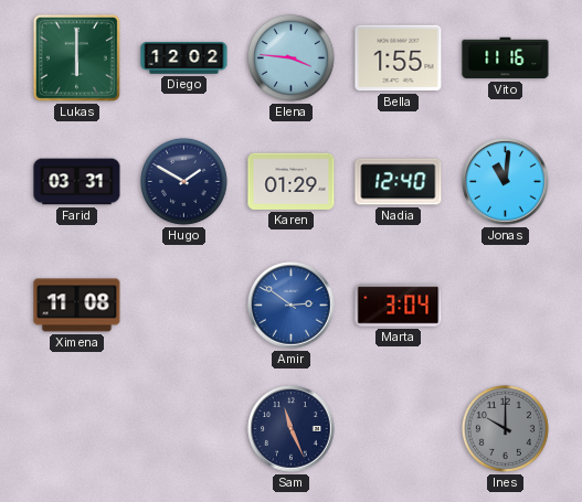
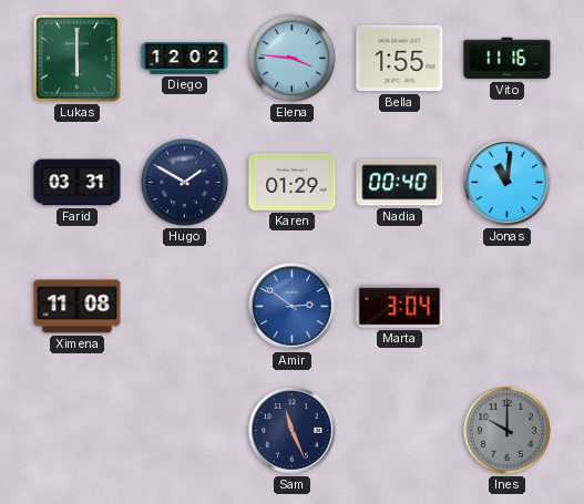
Nadia: 12:40 -> 00:40 (400, 183)
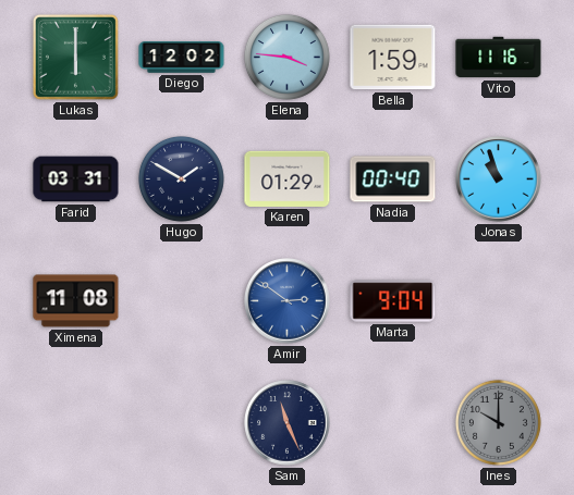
Bella: 1:55 -> 1:59 (393, 58)
Jonas: 11:01 -> 10:57 (499, 180)
Marta: 3:04 -> 9:04 (393, 301)
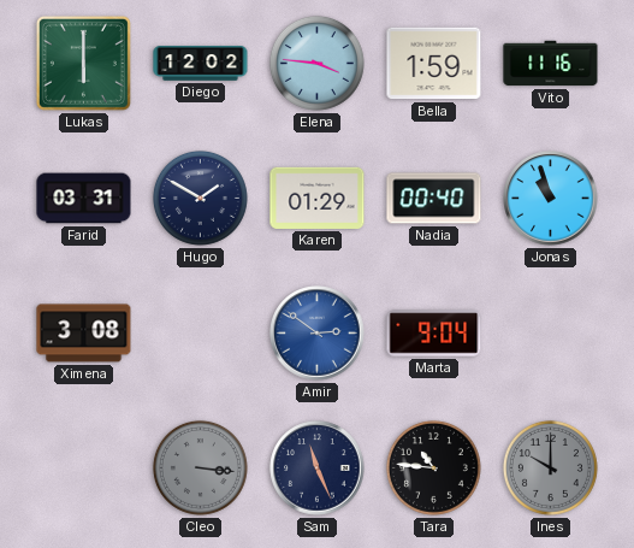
Ximena: 11:08 -> 3:08 (84, 334)
Cleo: none -> 3:16 (200, 467)
Tara: none -> 10:46 (433, 467)
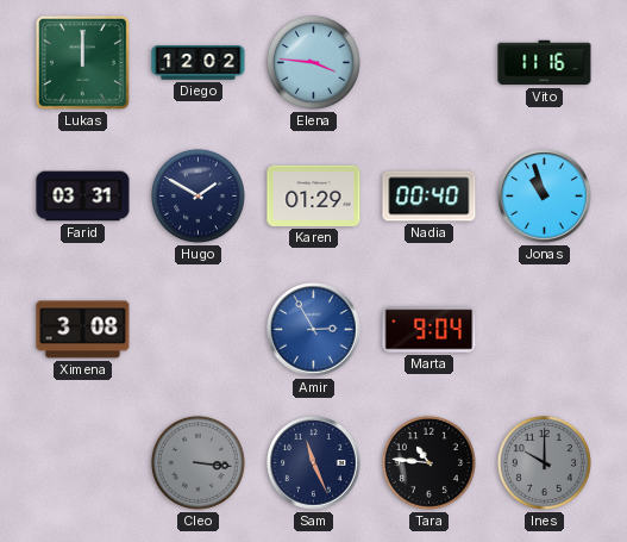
Lukas: 6:00 -> 12:00 (82, 62)
Bella: 1:59 -> none (434, 64)
Amir: 2:51 -> 2:55 (314, 330)
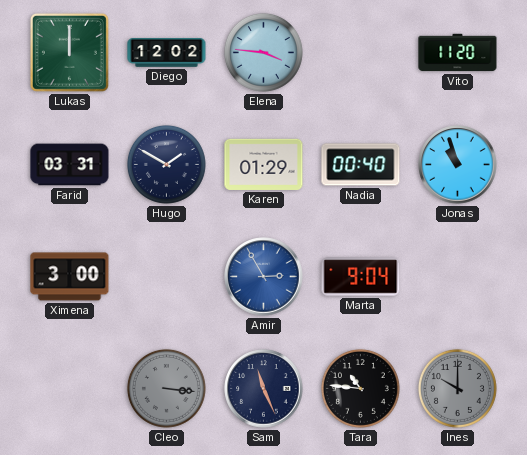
Vito: 11:16 -> 11:20 (458, 53)
Ximena: 3:08 -> 3:00 (70, 277)
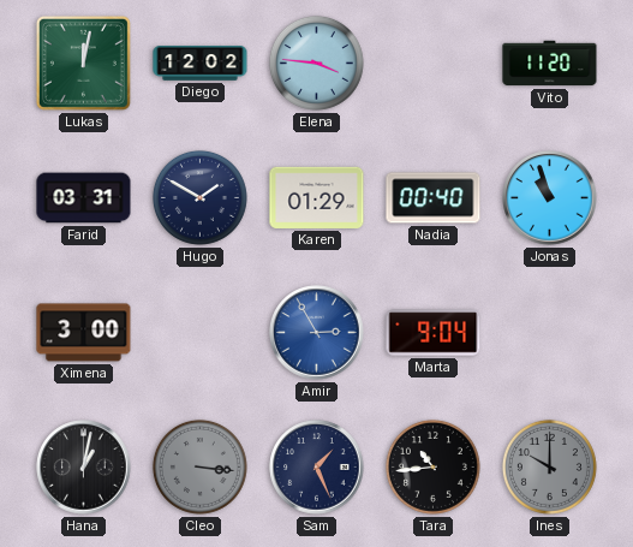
Lukas: 12:00 -> 12:02 (83, 63)
Hana: none -> 1:02 (84, 468)
Sam: 11:26 -> 1:26 (317, 468)
Tara: 10:46 -> 10:44 (432, 466)
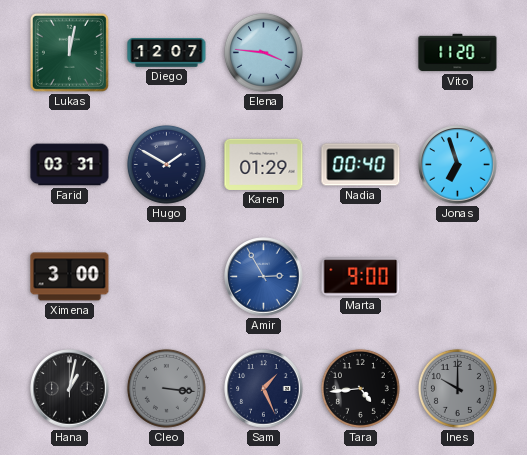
Diego: 12:02 -> 12:07 (167, 53)
Jonas: 10:57 -> 6:57 (458, 165)
Marta: 9:04 -> 9:00 (361, 277)
Tara: 10:44 -> 4:44 (360, 388)
